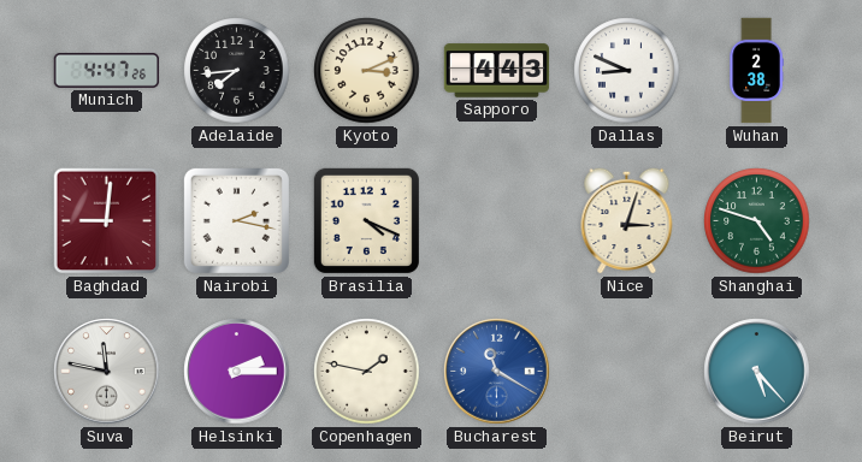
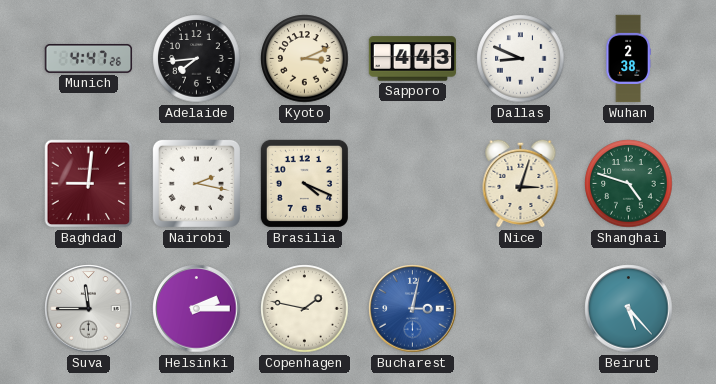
Suva: 11:47 -> 11:45 (89, 309)
Bucharest: 11:20 -> 3:02 (413, 309)
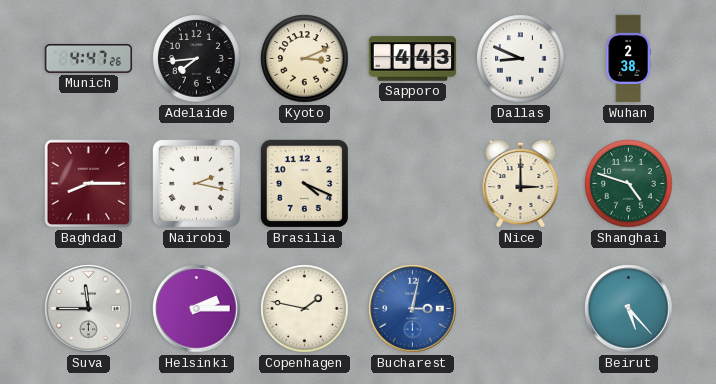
Baghdad: 9:01 -> 8:15 (89, 184)
Nice: 3:03 -> 3:00 (521, 183)
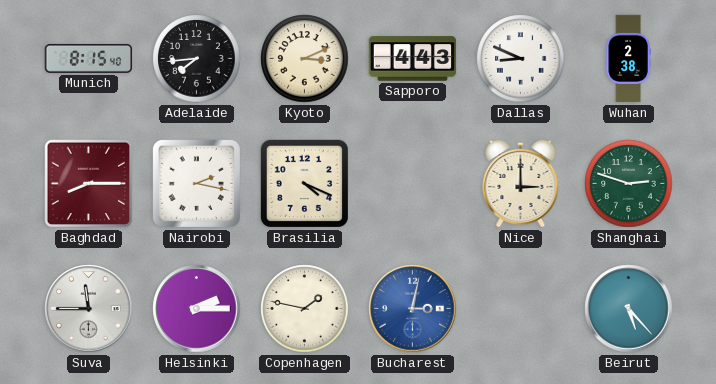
Munich: 4:47 -> 8:15 (89, 58)
Shanghai: 4:48 -> 2:48 (629, 184)
